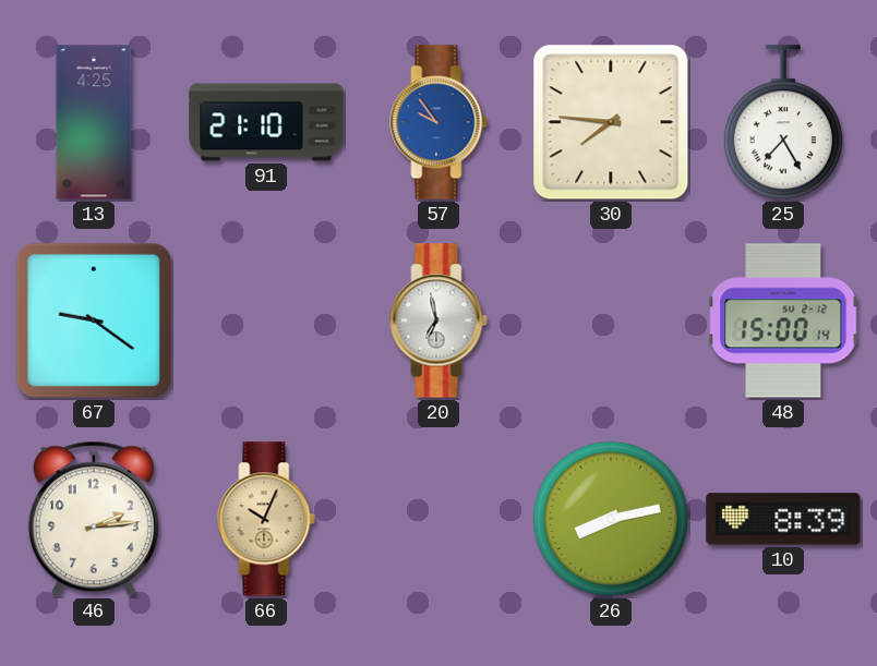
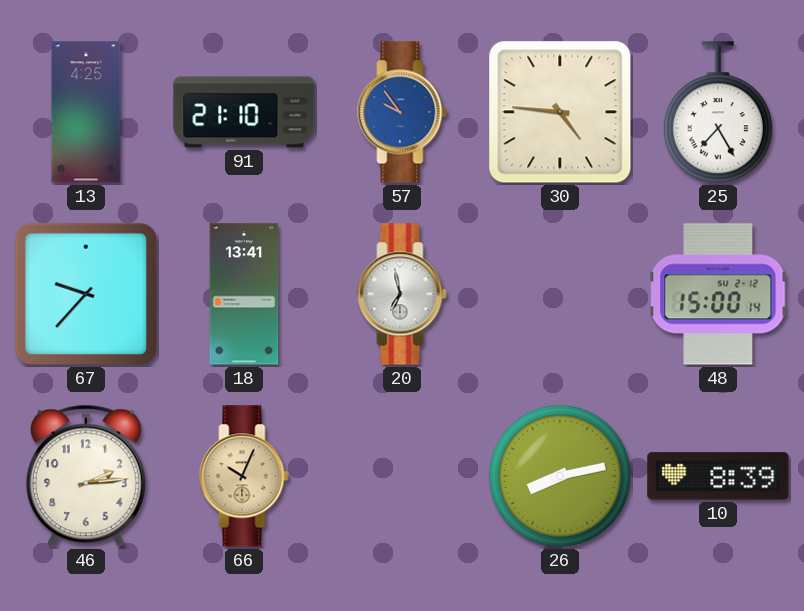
30: 7:46 -> 4:46 (560, 112)
67: 9:21 -> 9:37 (86, 294)
18: none -> 13:41 (244, 294)
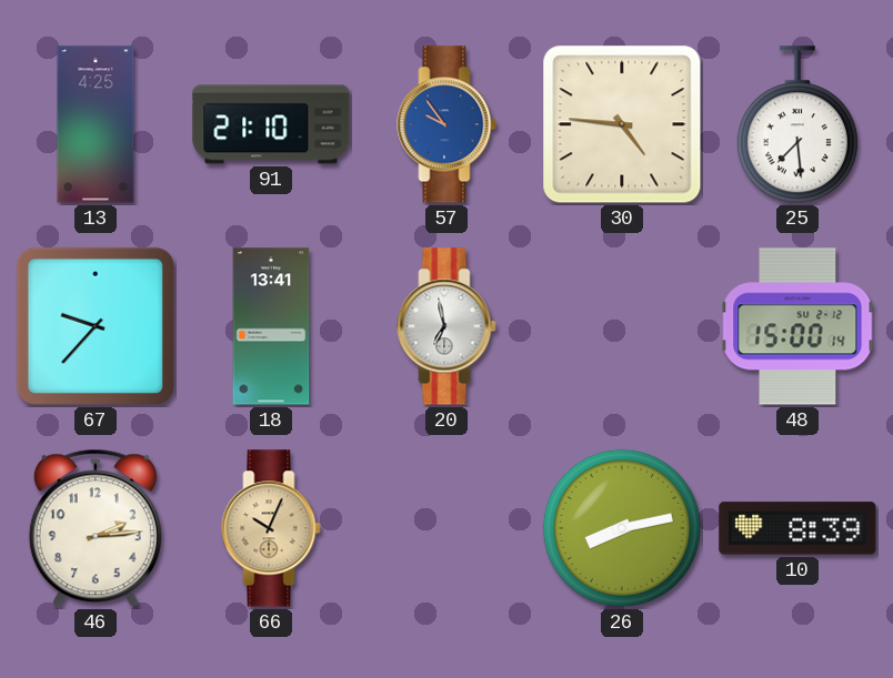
25: 7:25 -> 7:29 (797, 125)
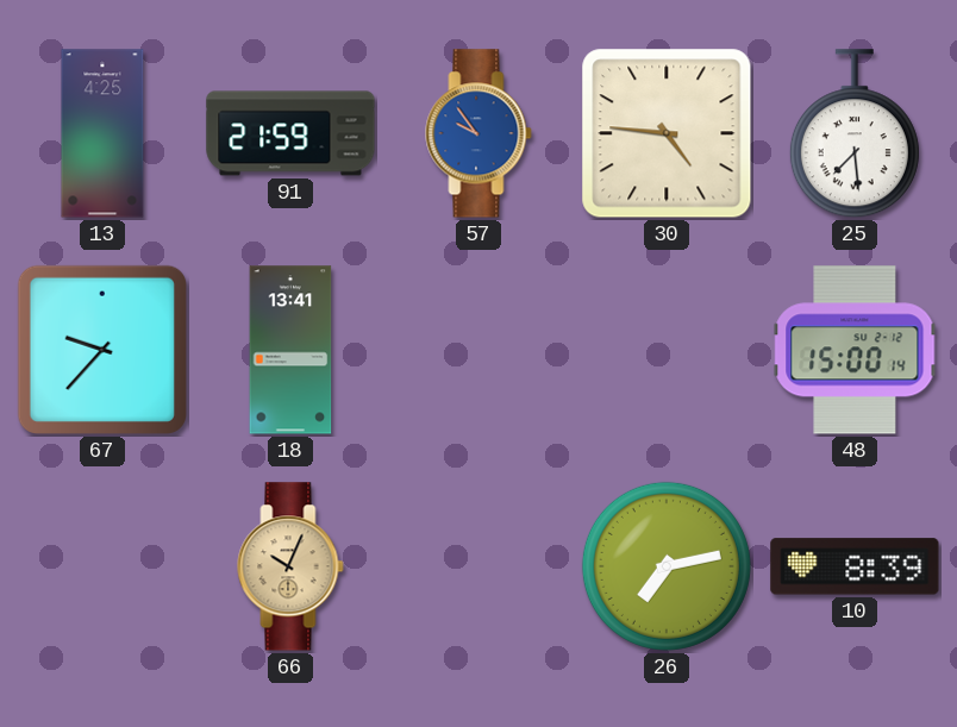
91: 21:10 -> 21:59 (290, 133)
20: 6:58 -> none (446, 326)
46: 2:14 -> none (96, 528)
26: 8:13 -> 7:13 (667, 566)
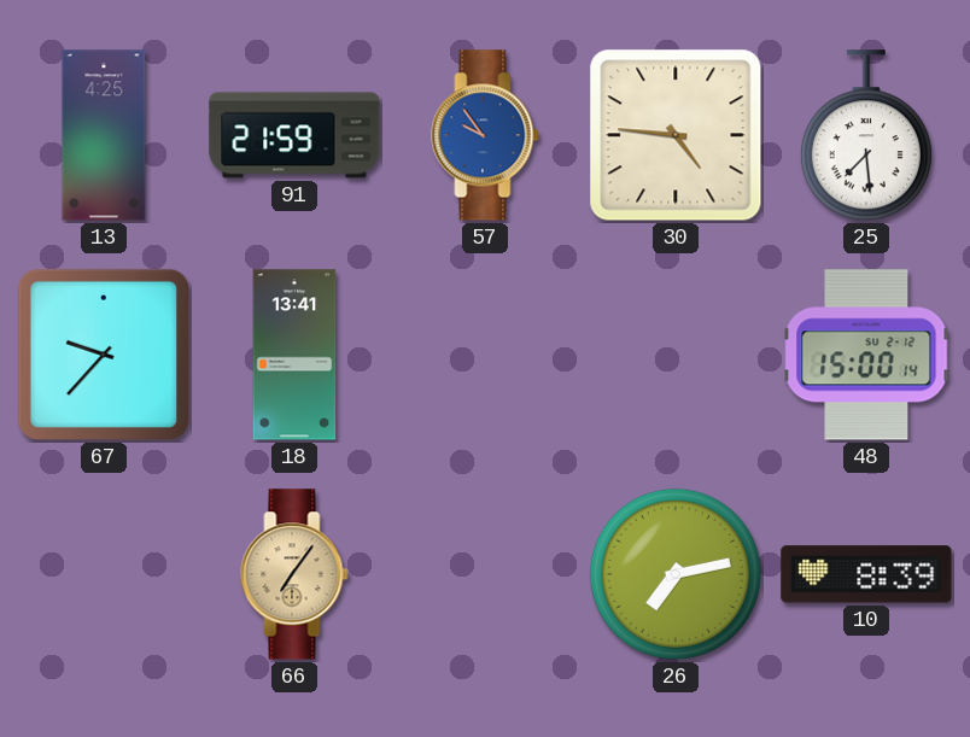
66: 10:04 -> 7:06 (294, 574)
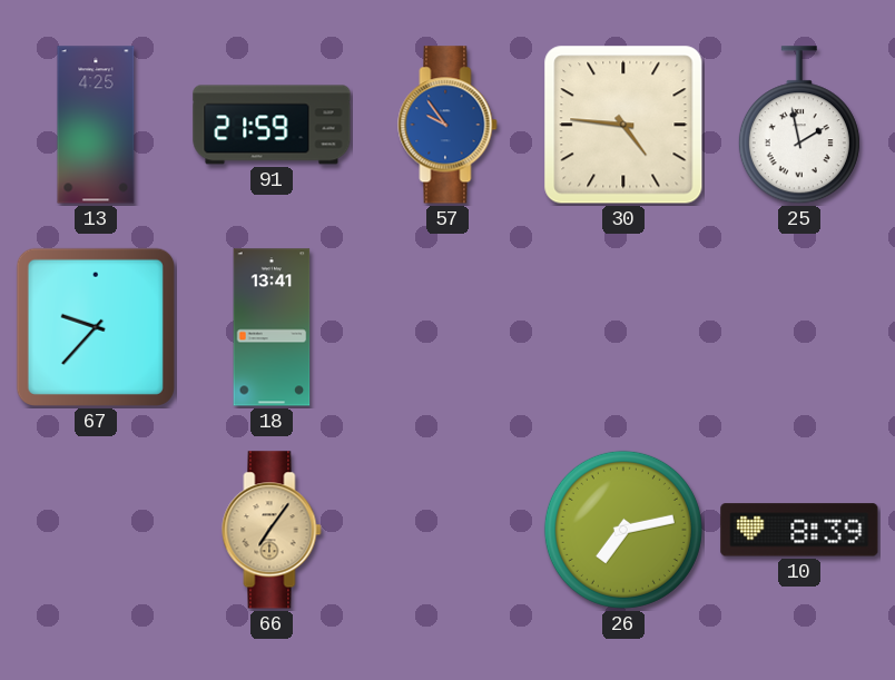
25: 7:29 -> 1:58 (799, 126)
48: 15:00 -> none (866, 355)
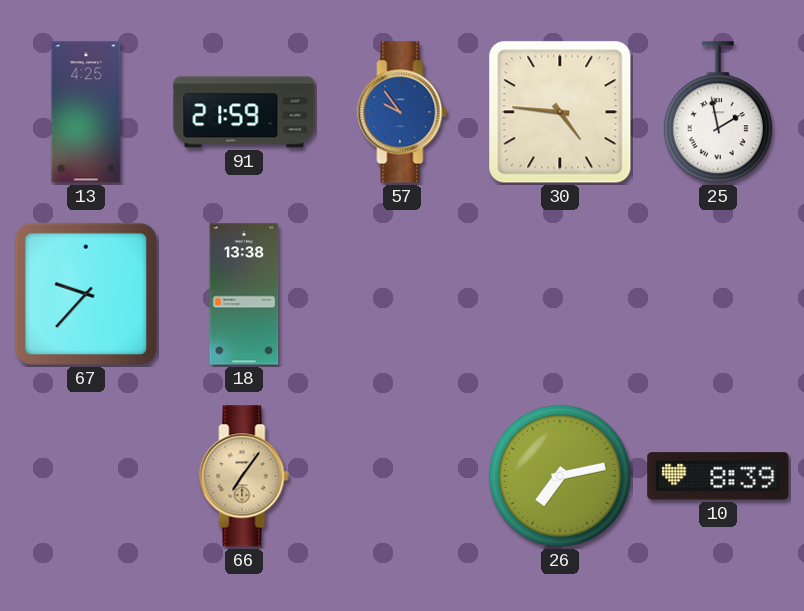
18: 13:41 -> 13:38 (244, 294)
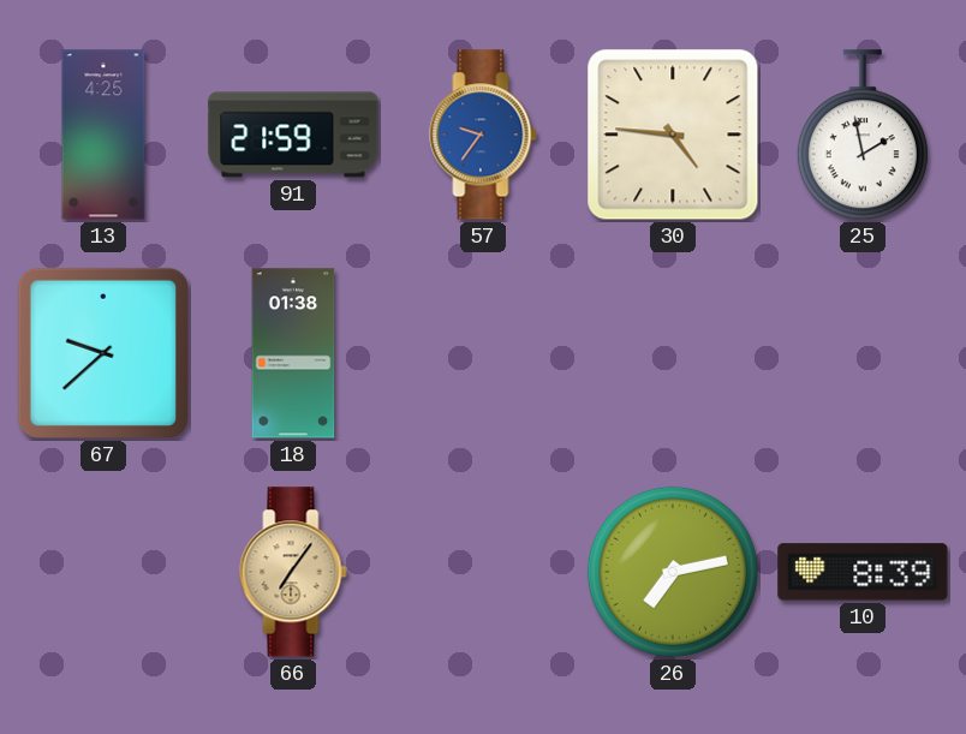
57: 9:54 -> 9:36 (483, 135)
67: 9:37 -> 9:38 (103, 353)
18: 13:38 -> 01:38 (293, 353)
